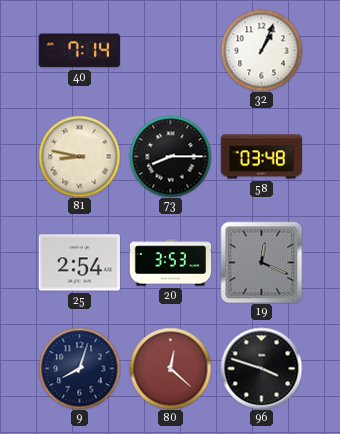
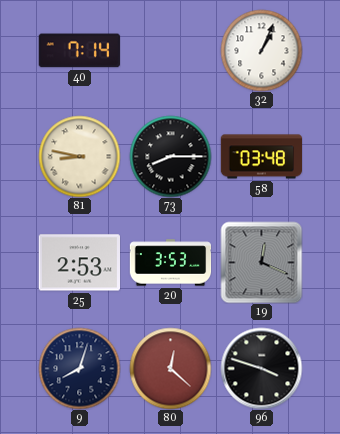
25: 2:54 -> 2:53 (79, 263)
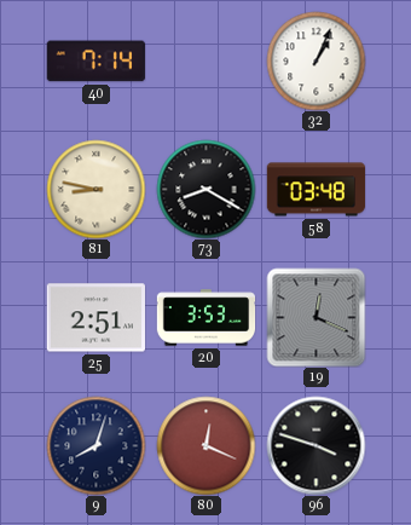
73: 8:15 -> 8:20 (205, 189)
25: 2:53 -> 2:51 (95, 318)
80: 12:22 -> 12:19 (205, 445)
